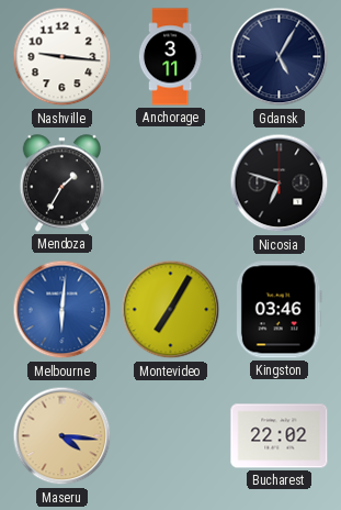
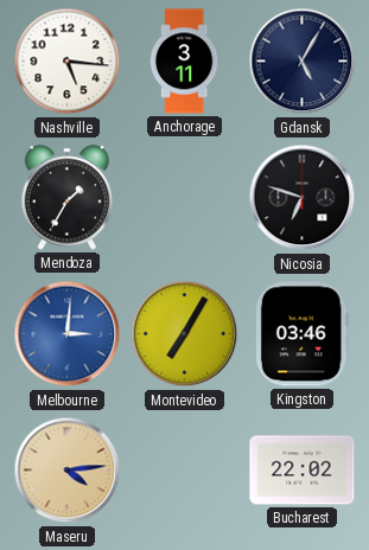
Nashville: 9:16 -> 5:16 (68, 62)
Melbourne: 6:01 -> 3:01 (68, 334)
Maseru: 4:16 -> 4:14 (68, 471)
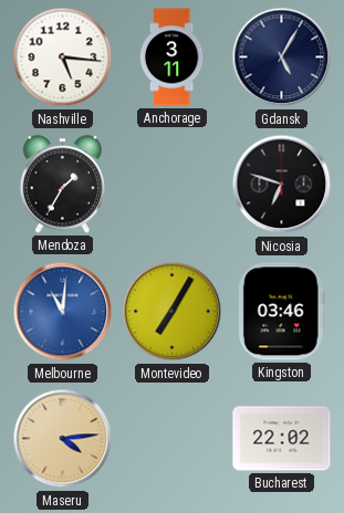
Melbourne: 3:01 -> 11:01 (63, 312)
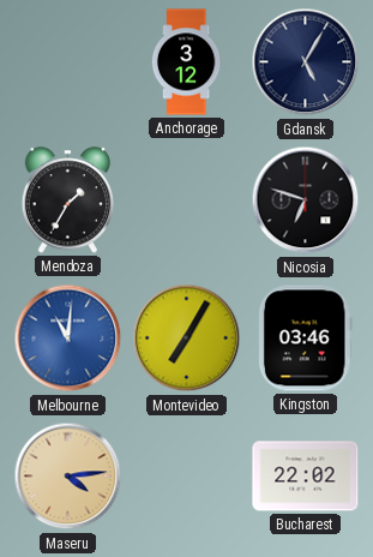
Nashville: 5:16 -> none (63, 57)
Anchorage: 3:11 -> 3:12 (186, 62)
